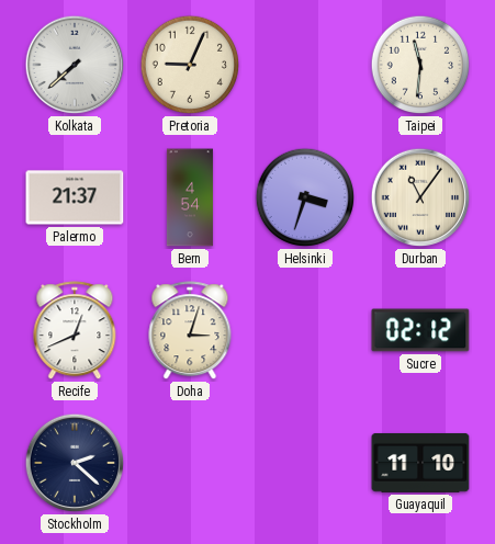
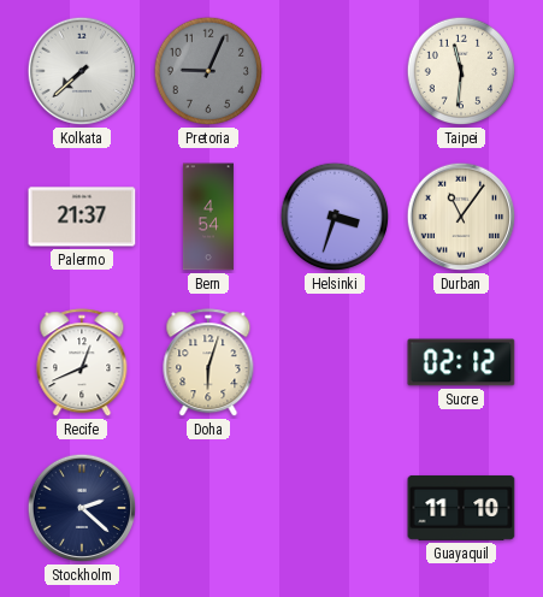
Pretoria dial: cream -> grey (208, 71)
Doha: 3:03 -> 6:03 (208, 363)
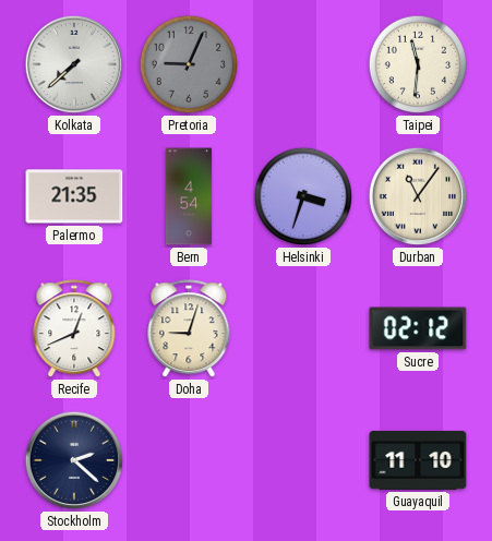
Palermo: 21:37 -> 21:35 (74, 196)
Doha: 6:03 -> 9:03 (189, 329)
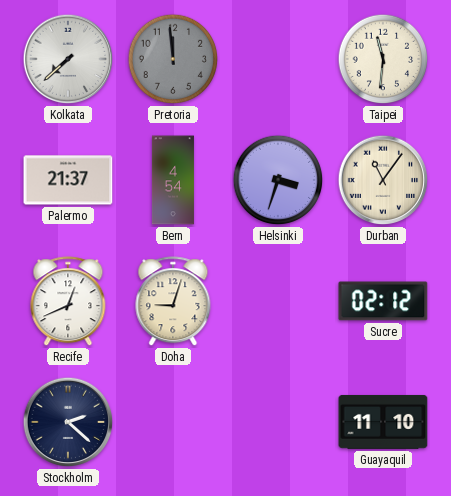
Pretoria: 9:04 -> 11:59 (173, 59)
Palermo: 21:35 -> 21:37 (68, 180)
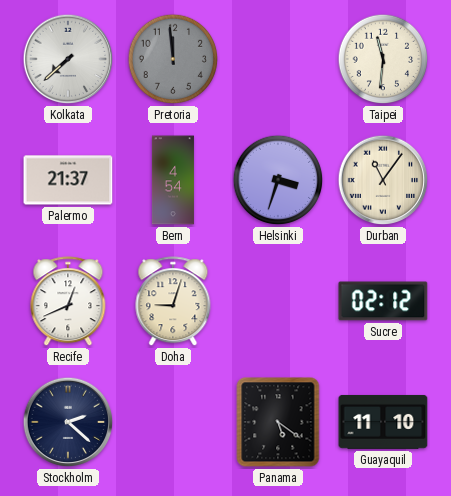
Panama: none -> 5:21 (278, 422)
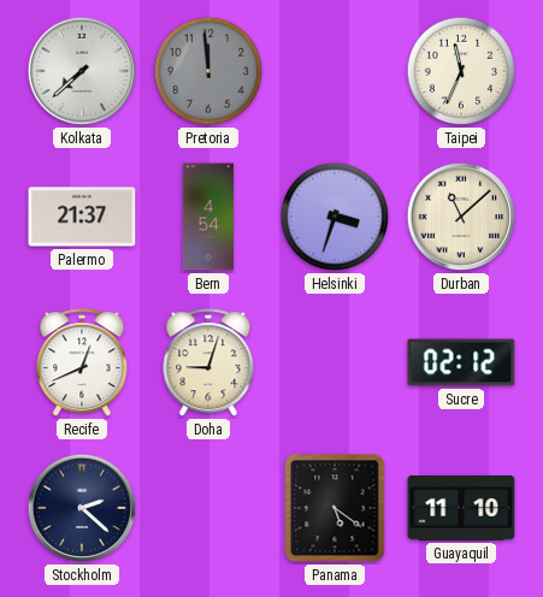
Taipei: 11:31 -> 11:34 (461, 71)
Durban: 11:06 -> 11:08 (461, 217)
